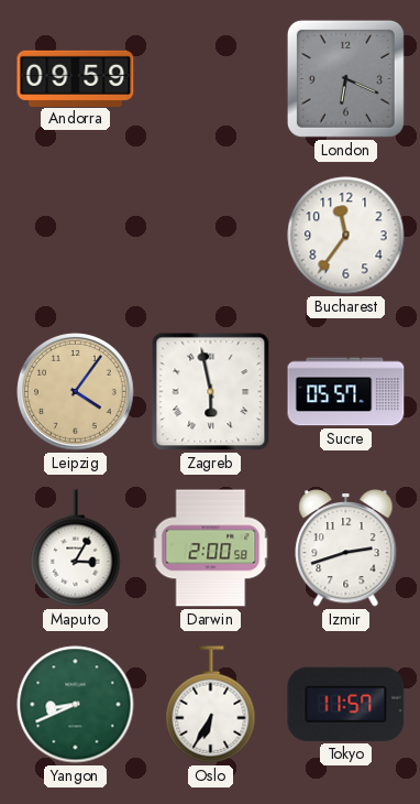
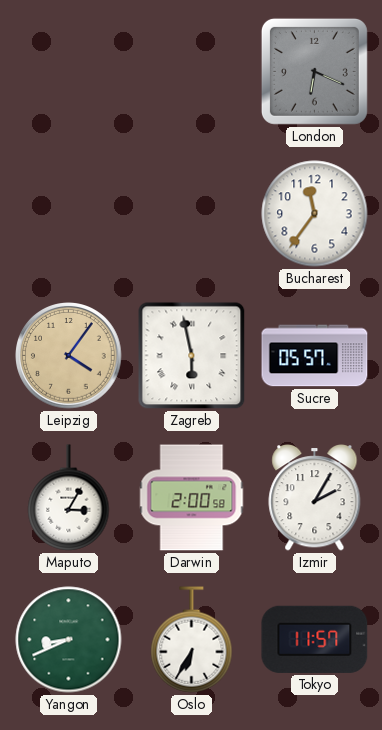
Andorra: 09:59 -> none (76, 78)
Izmir: 2:42 -> 2:05 (315, 498)
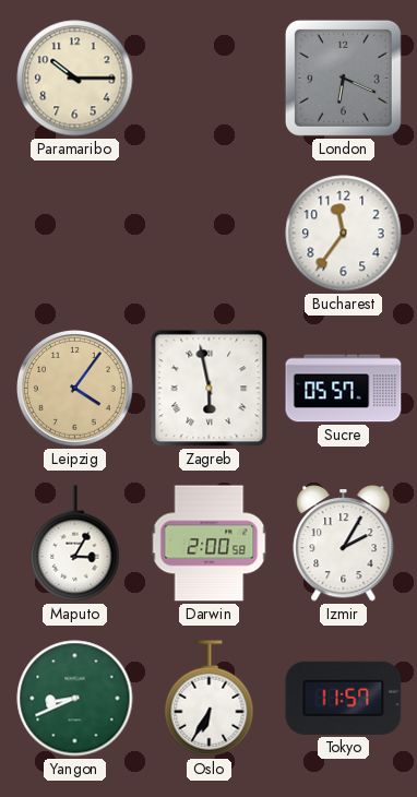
Paramaribo: none -> 10:15 (75, 79)
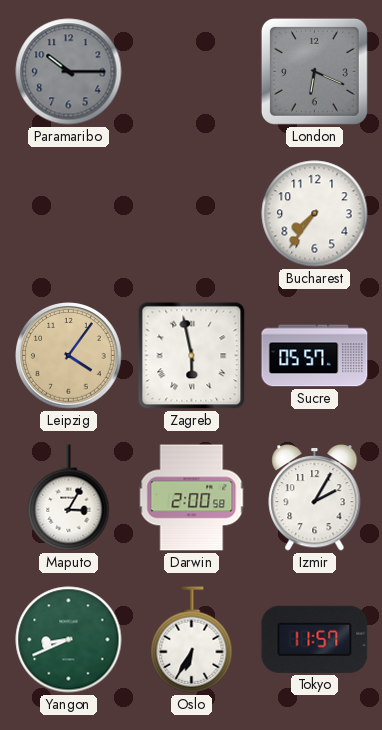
Paramaribo dial: cream -> grey (69, 72)
Bucharest: 11:36 -> 7:36 (315, 214)
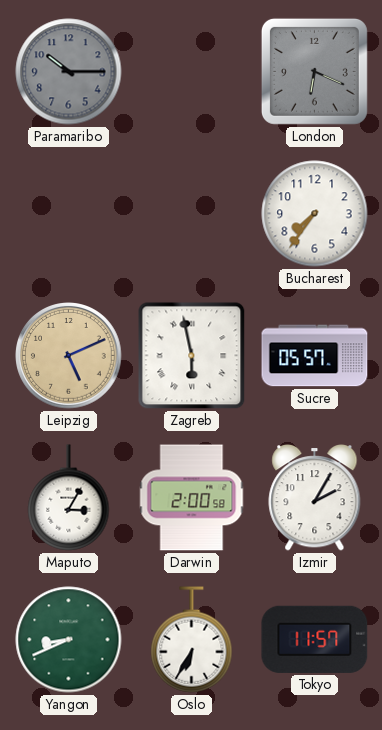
Leipzig: 4:06 -> 5:11 (69, 356)
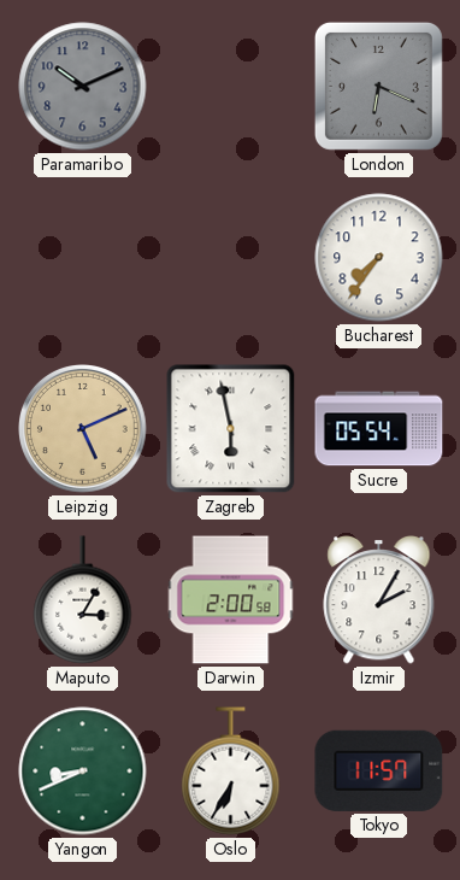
Paramaribo: 10:15 -> 10:11 (83, 87)
Sucre: 05:57 -> 05:54 (379, 429)
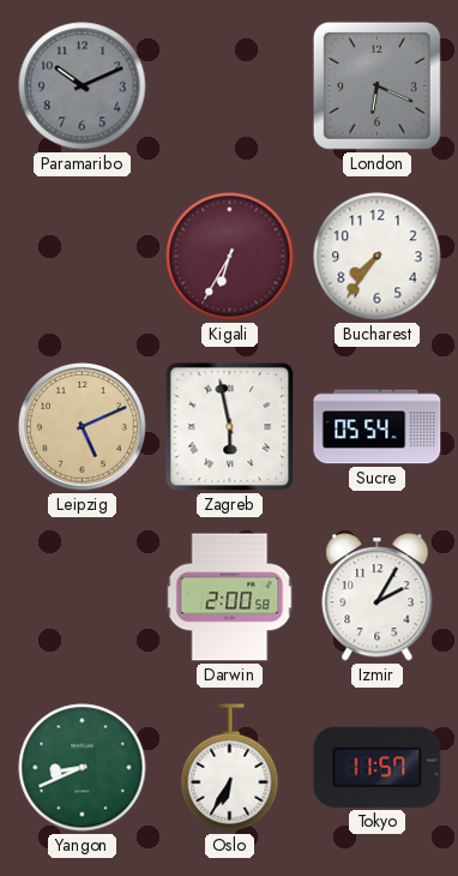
Kigali: none -> 6:35 (230, 257)
Maputo: 3:05 -> none (83, 600)
